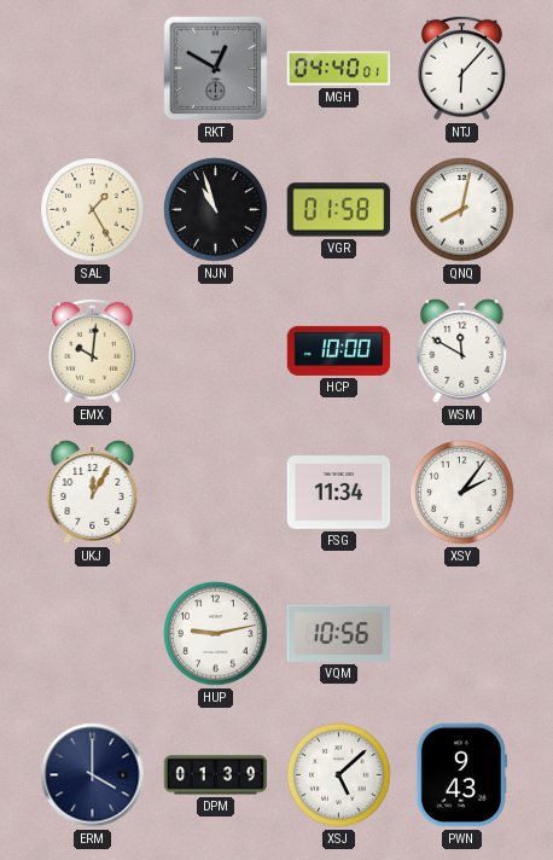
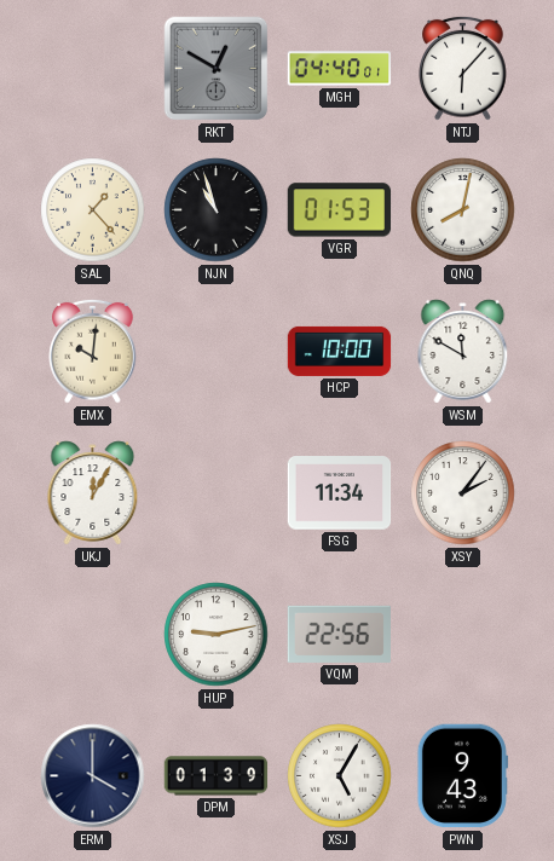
SAL: 1:25 -> 1:23 (93, 210)
VGR: 01:58 -> 01:53 (340, 210)
VQM: 10:56 -> 22:56 (339, 634)
XSJ: 5:08 -> 5:05 (340, 776)
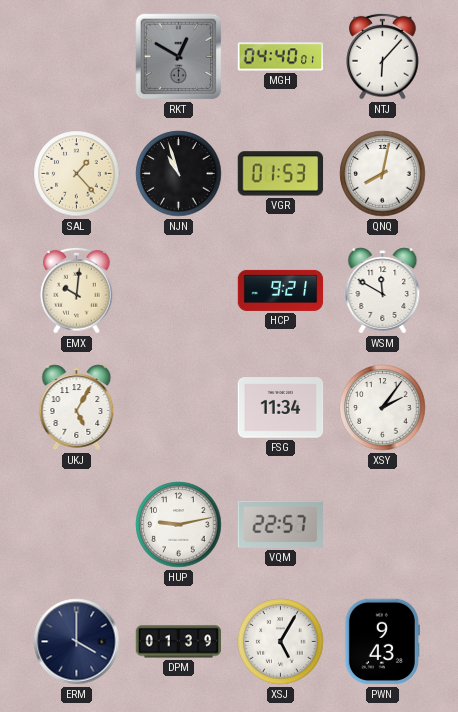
HCP: 10:00 -> 9:21 (281, 290)
UKJ: 12:05 -> 5:05 (77, 408)
VQM: 22:56 -> 22:57 (280, 524)
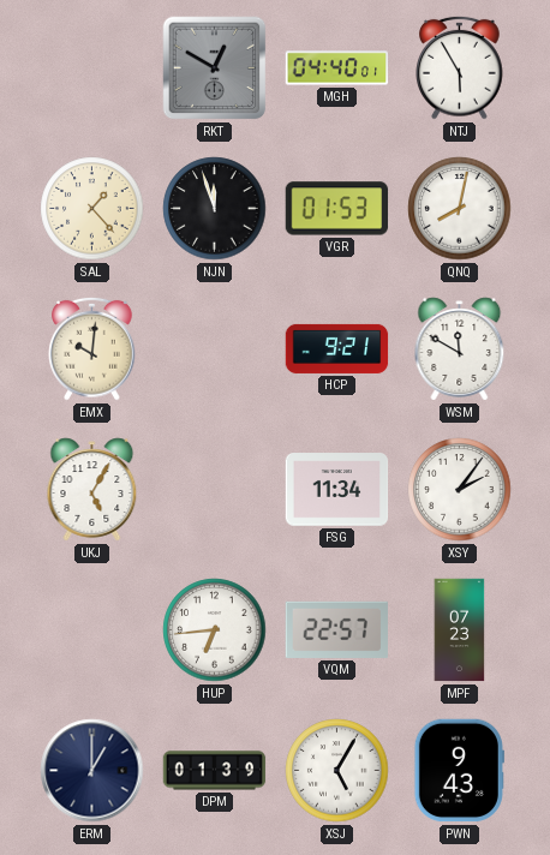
NTJ: 6:07 -> 5:55 (460, 67)
NJN: 10:57 -> 11:57 (215, 209)
HUP: 9:13 -> 6:44 (215, 630)
MPF: none -> 07:23 (460, 630)
ERM: 4:00 -> 1:00 (92, 771)
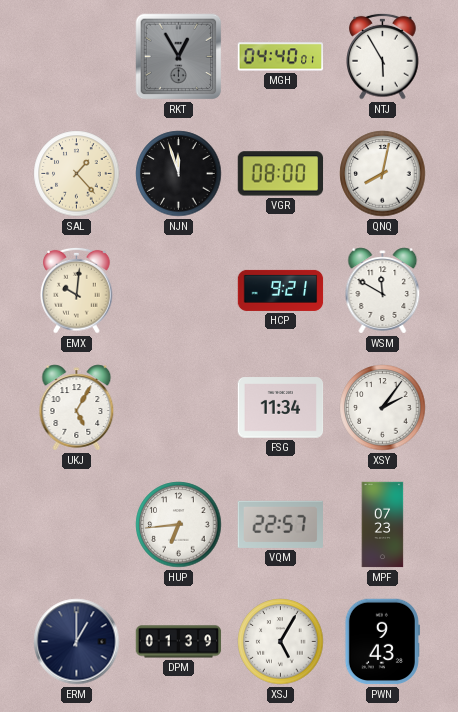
RKT: 12:50 -> 12:55 (179, 57)
VGR: 01:53 -> 08:00 (281, 174)
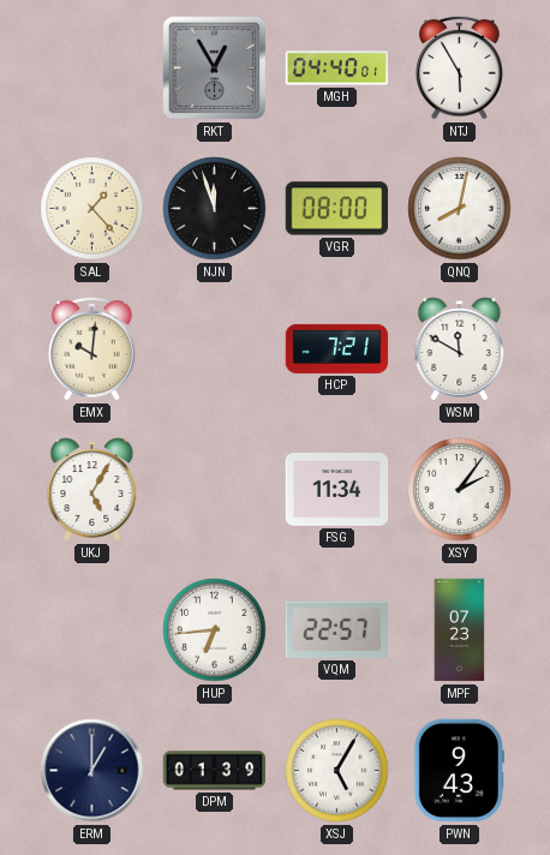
HCP: 9:21 -> 7:21 (337, 348)
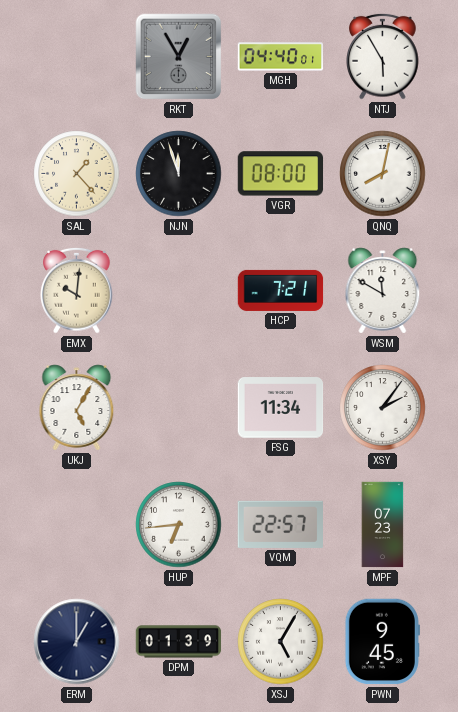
PWN: 9:43 -> 9:45 (382, 642)
